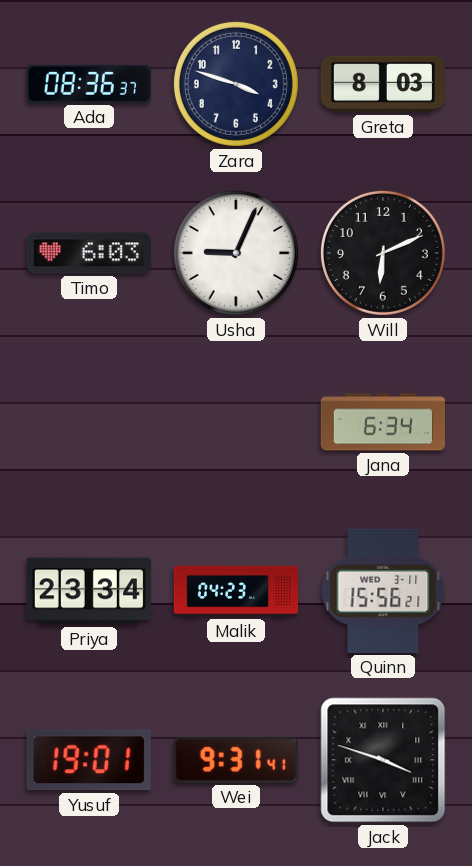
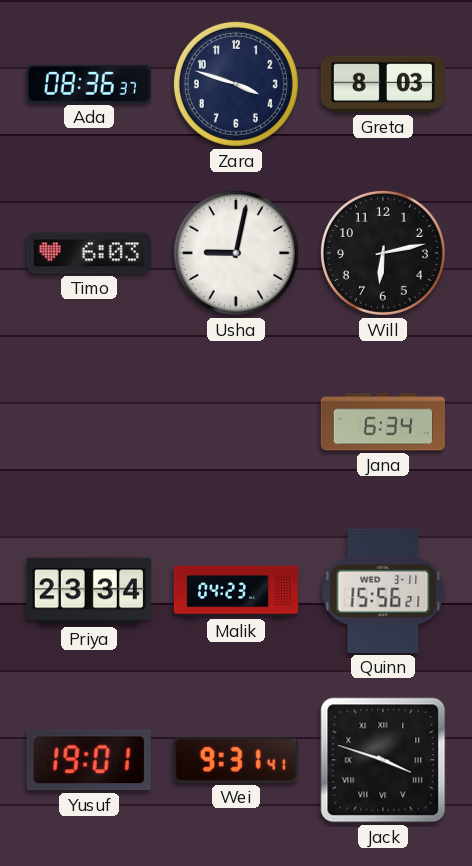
Usha: 9:04 -> 9:02 (236, 253)
Will: 6:11 -> 6:13 (383, 253)
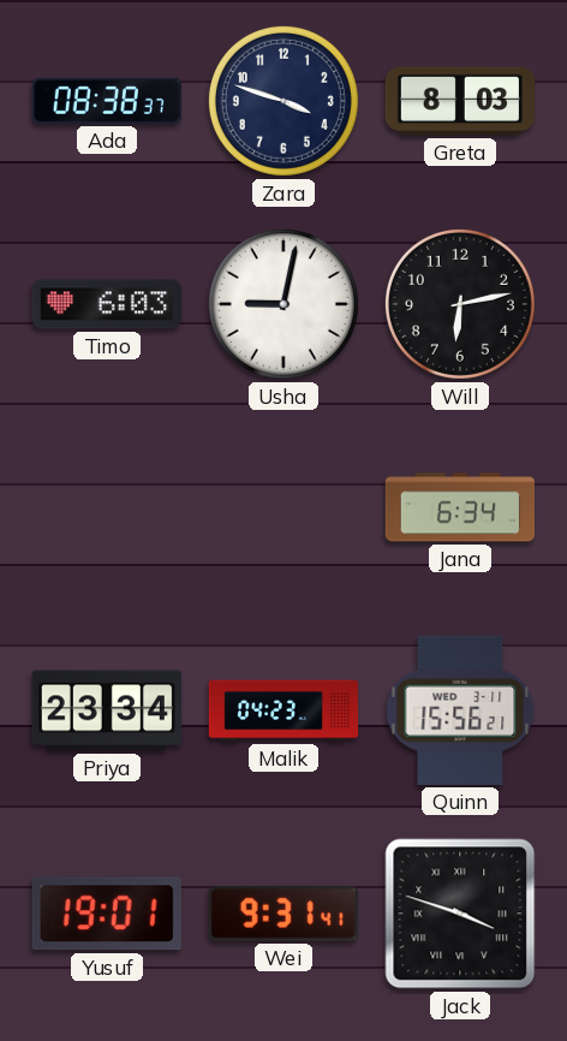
Ada: 08:36 -> 08:38 (107, 101)
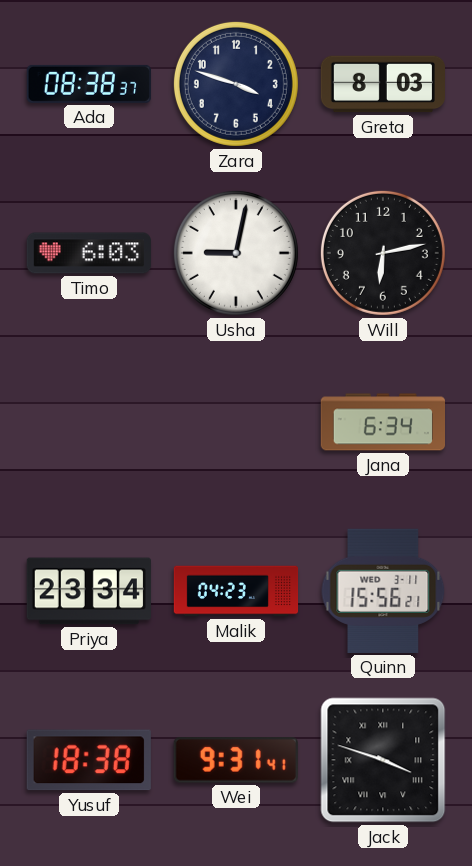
Yusuf: 19:01 -> 18:38 (89, 760)
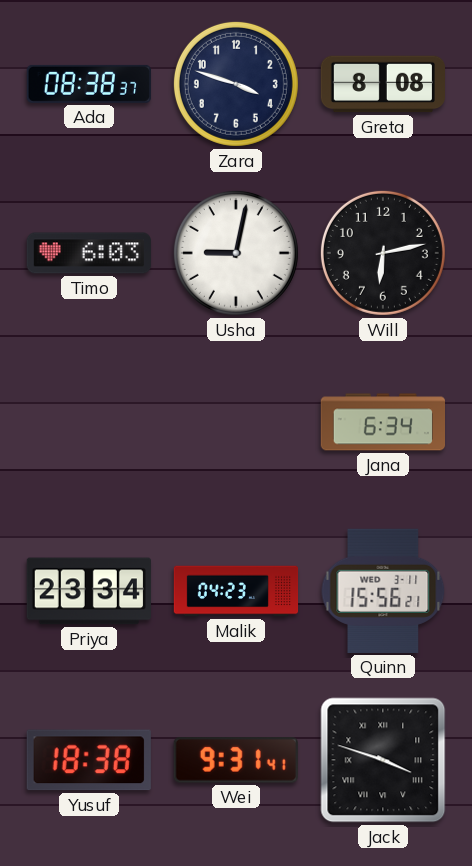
Greta: 8:03 -> 8:08 (382, 84)
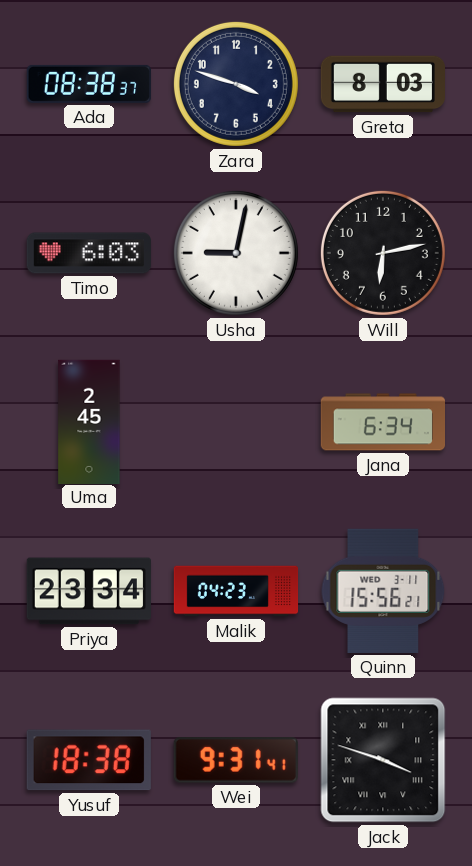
Greta: 8:08 -> 8:03 (382, 84)
Uma: none -> 2:45 (89, 421)
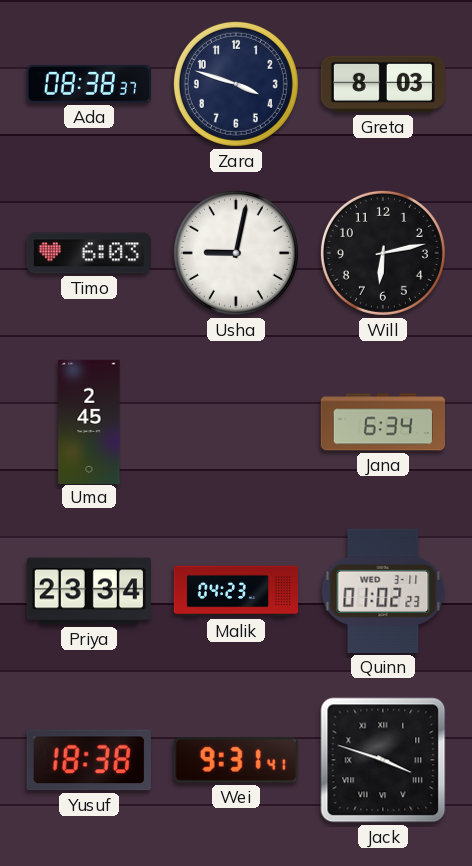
Quinn: 15:56 -> 01:02 (383, 591)
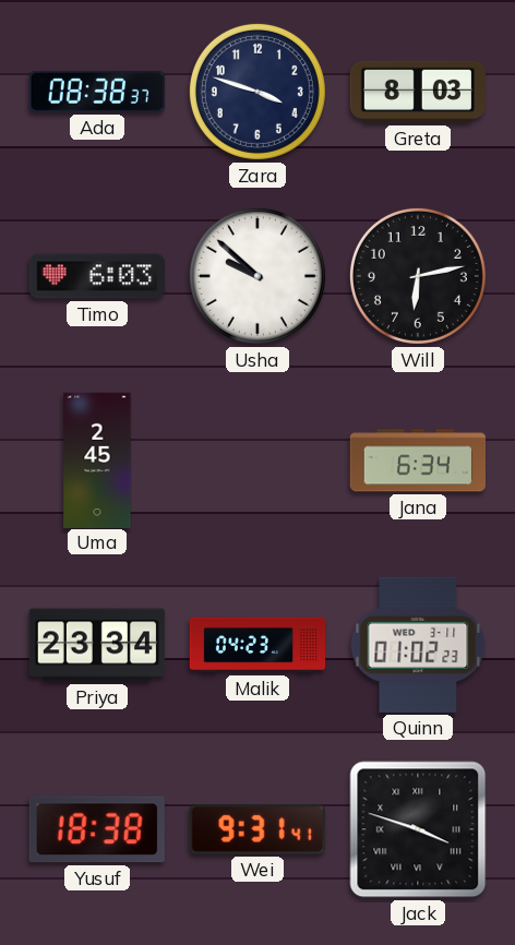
Usha: 9:02 -> 9:52 (257, 276)
